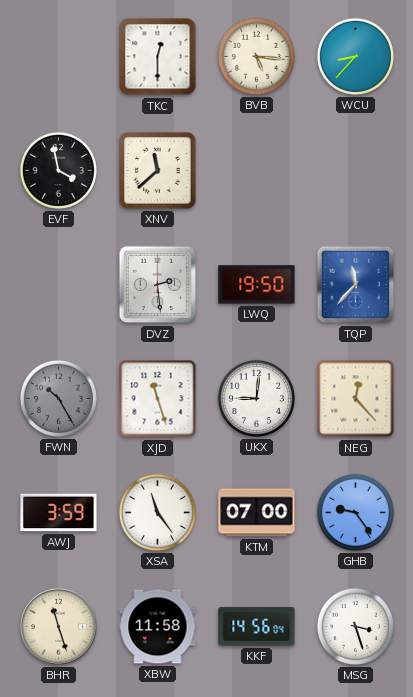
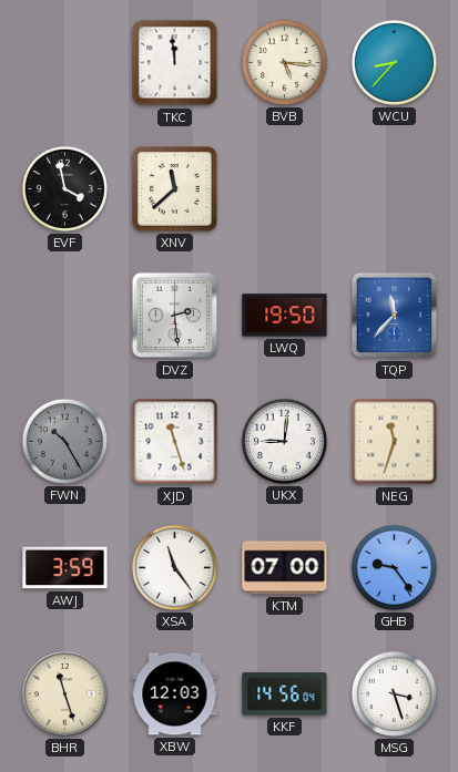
TKC: 12:30 -> 11:59 (175, 63)
NEG: 12:23 -> 11:33 (395, 442)
XBW: 11:58 -> 12:03 (175, 694)
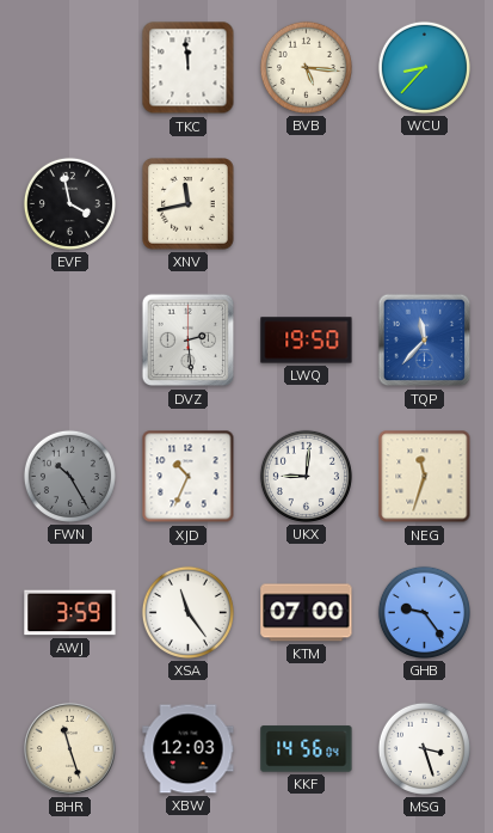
XNV: 11:38 -> 11:43 (189, 204)
XJD: 11:27 -> 10:34 (189, 477)
